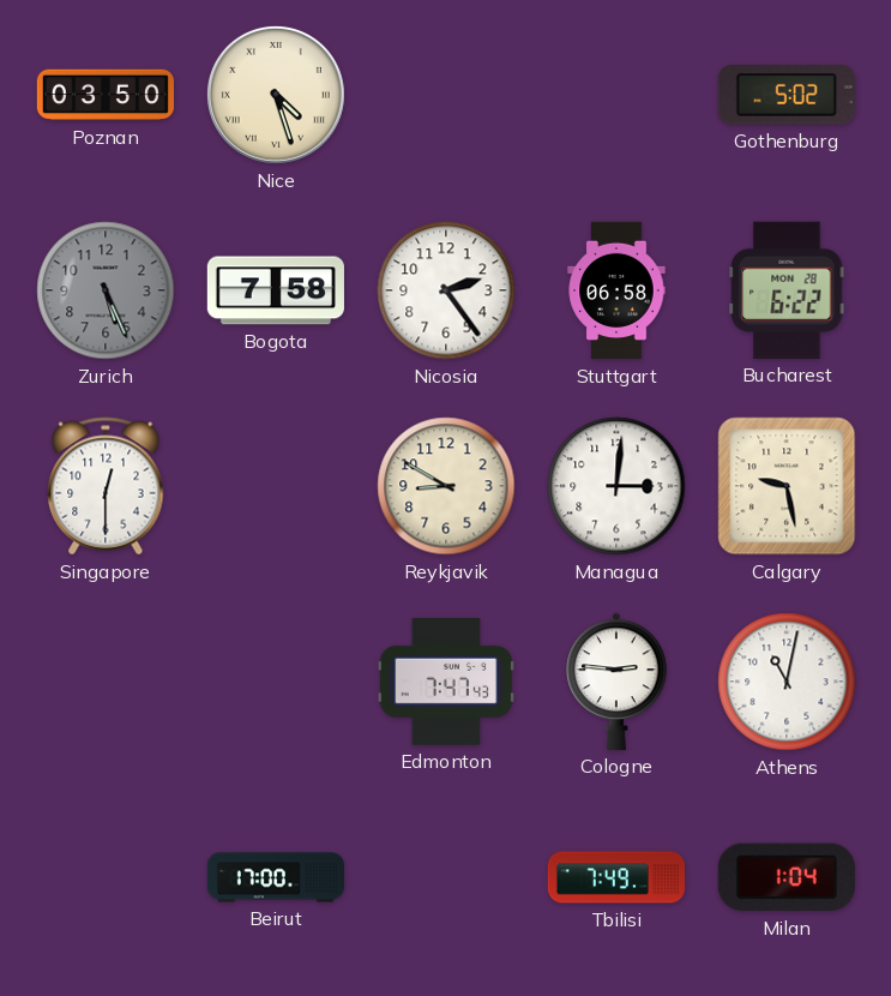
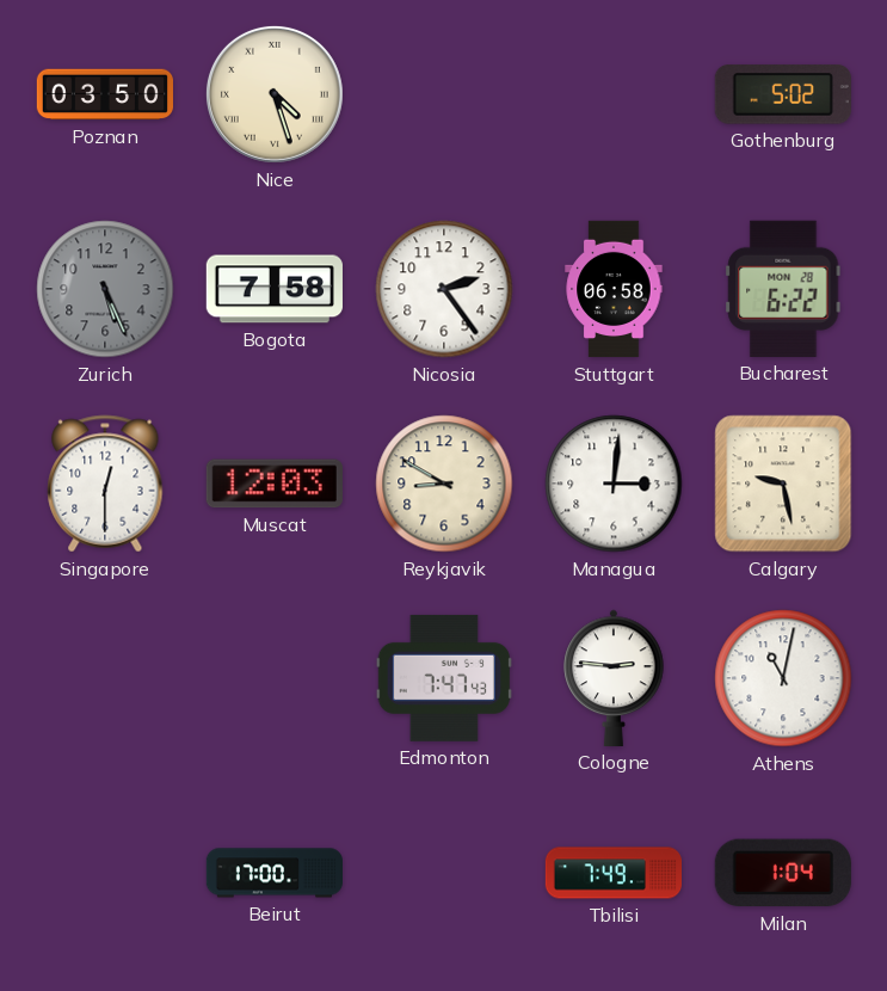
Muscat: none -> 12:03 (275, 484)
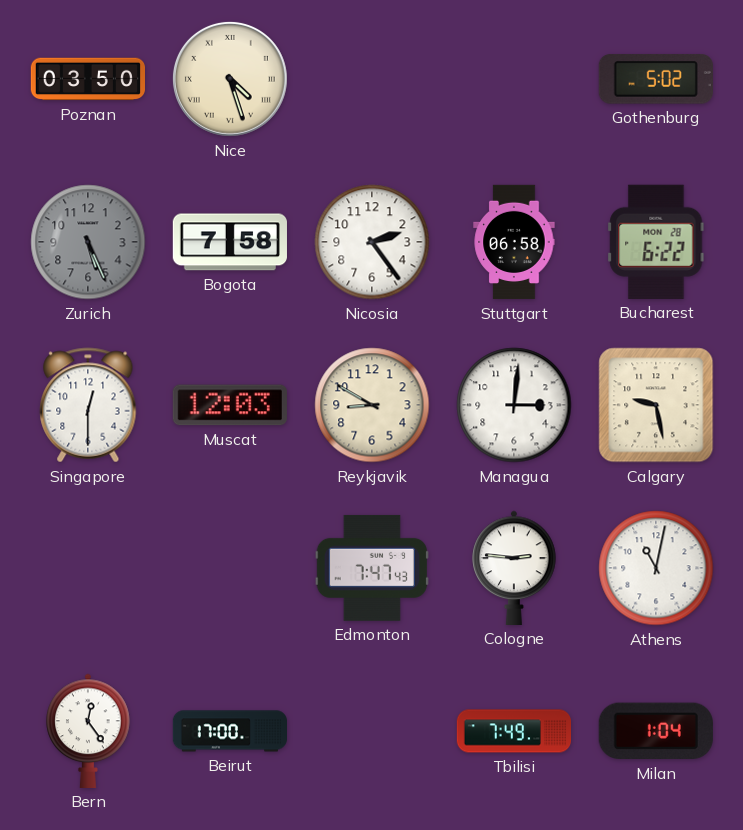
Bern: none -> 12:24 (88, 731)
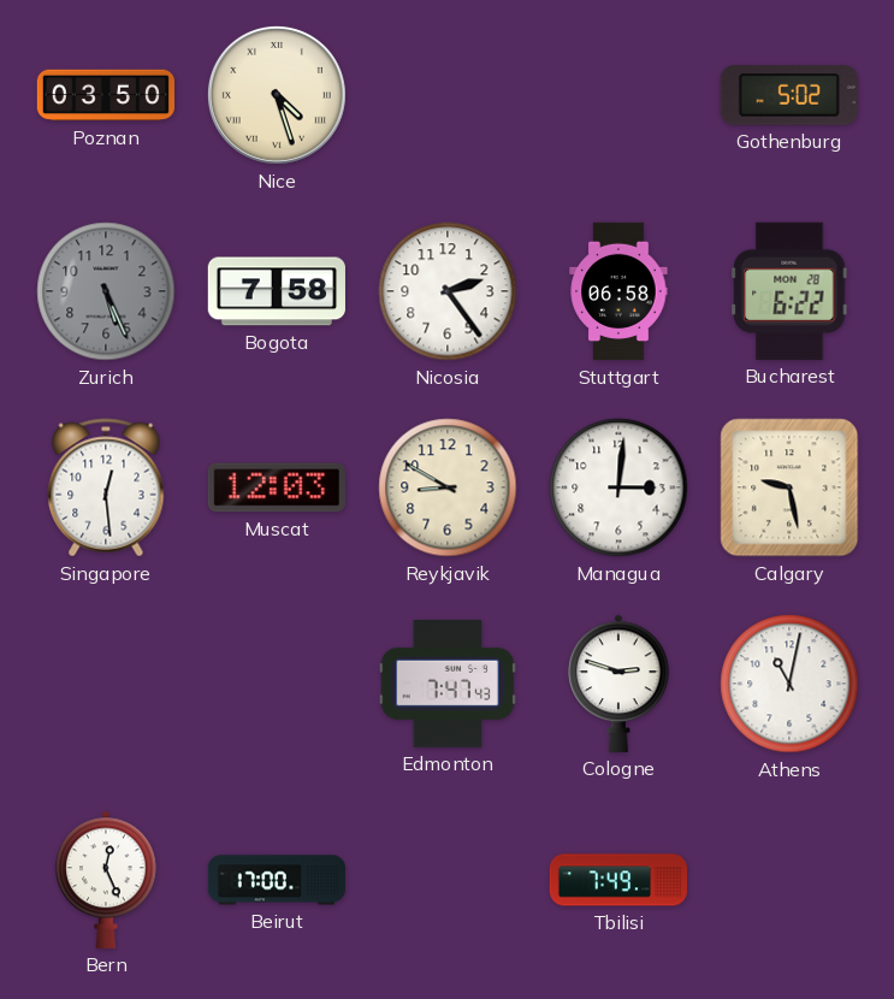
Singapore: 12:30 -> 12:29 (106, 487)
Cologne: 2:46 -> 2:48 (618, 684)
Bern: 12:24 -> 12:26 (106, 880)
Milan: 1:04 -> none (656, 731)
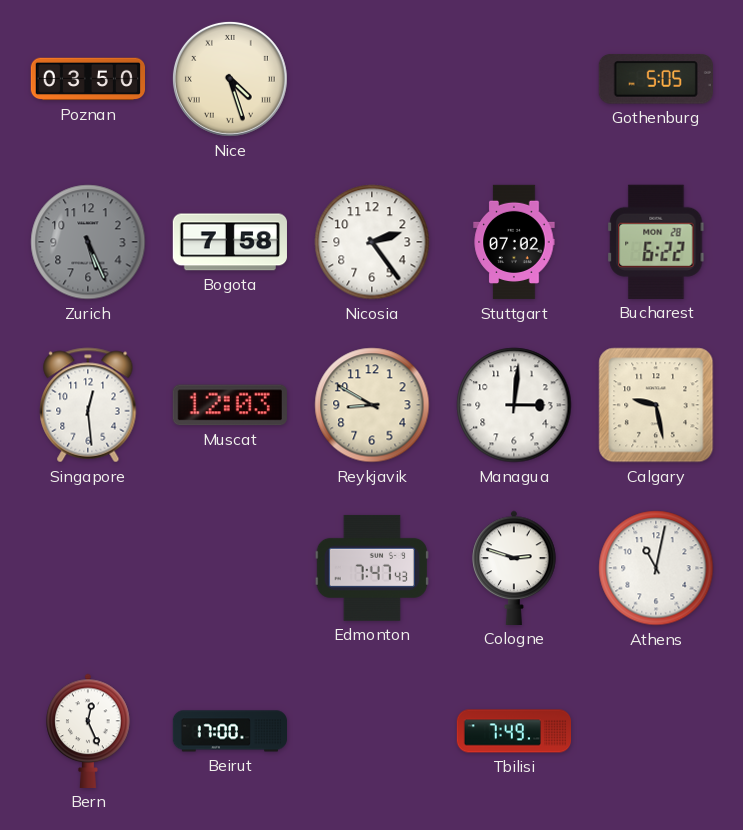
Gothenburg: 5:02 -> 5:05 (656, 79)
Stuttgart: 06:58 -> 07:02 (514, 242)
